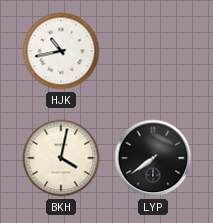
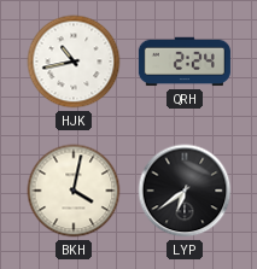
QRH: none -> 2:24 (185, 62)
LYP: 7:39 -> 6:39 (185, 191)
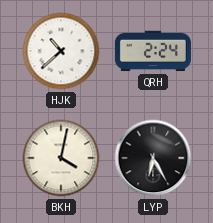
HJK: 10:43 -> 10:38 (61, 51)
LYP: 6:39 -> 6:25 (153, 158)
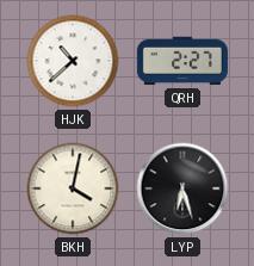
QRH: 2:24 -> 2:27 (182, 61)
LYP: 6:25 -> 6:27 (182, 188)
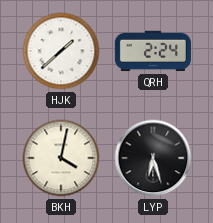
HJK: 10:38 -> 1:38 (61, 51)
QRH: 2:27 -> 2:24 (153, 51)
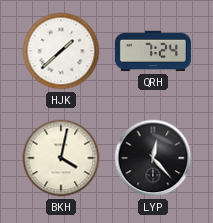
QRH: 2:24 -> 7:24 (153, 51)
LYP: 6:27 -> 12:23 (153, 158)
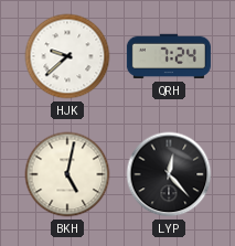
HJK: 1:38 -> 9:38 (67, 56)
BKH: 4:02 -> 5:02 (67, 174)
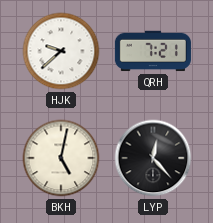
QRH: 7:24 -> 7:21 (153, 51)
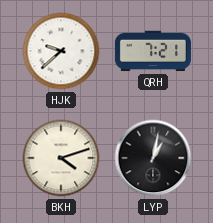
BKH: 5:02 -> 4:12 (61, 158)
LYP: 12:23 -> 1:02 (153, 158)
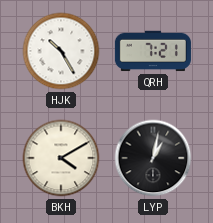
HJK: 9:38 -> 10:25 (61, 51)
BKH: 4:12 -> 4:10 (61, 158)
